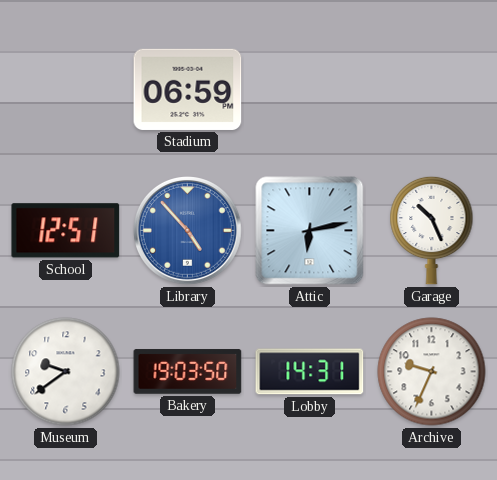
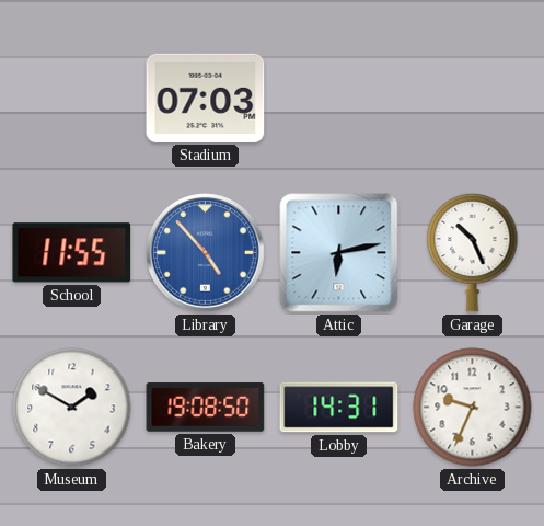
Stadium: 06:59 -> 07:03 (206, 98)
School: 12:51 -> 11:55 (72, 253)
Museum: 9:39 -> 1:50 (72, 408)
Bakery: 19:03 -> 19:08 (206, 408)
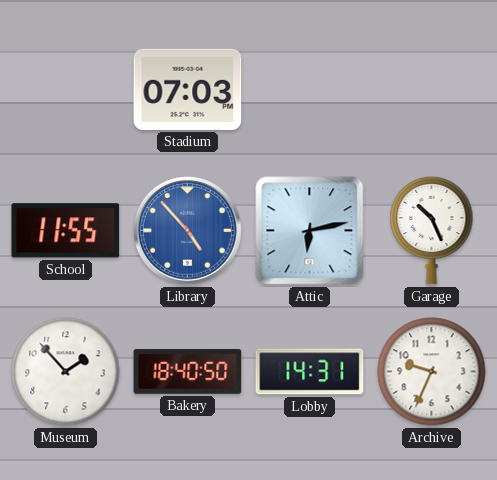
Museum: 1:50 -> 1:53 (66, 372)
Bakery: 19:08 -> 18:40 (188, 372)
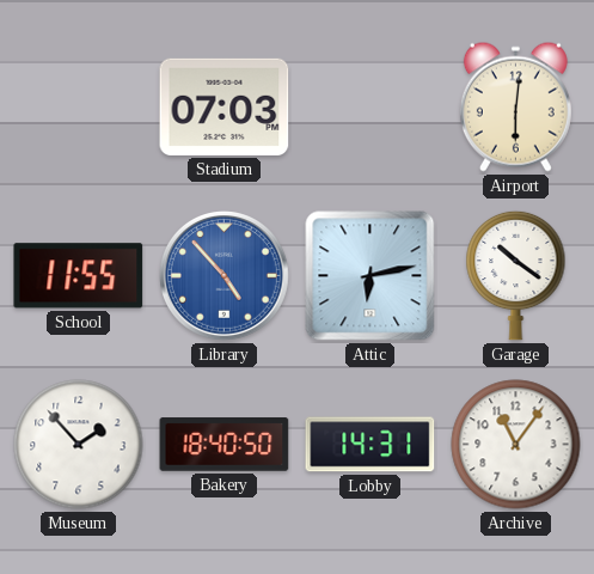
Airport: none -> 6:01 (515, 106)
Garage: 10:26 -> 10:21 (516, 275)
Archive: 9:34 -> 11:06 (516, 445)
